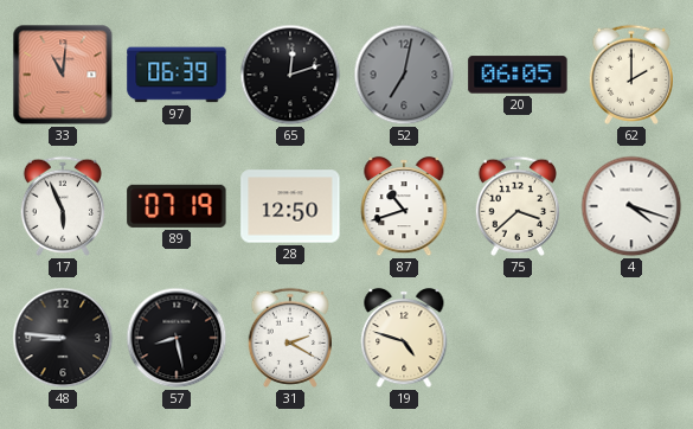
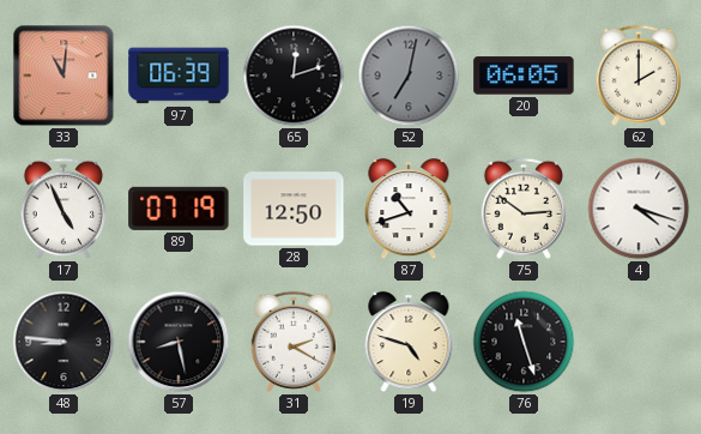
17: 5:56 -> 4:56 (62, 209)
75: 3:38 -> 2:51 (522, 209)
76: none -> 11:27 (524, 342)
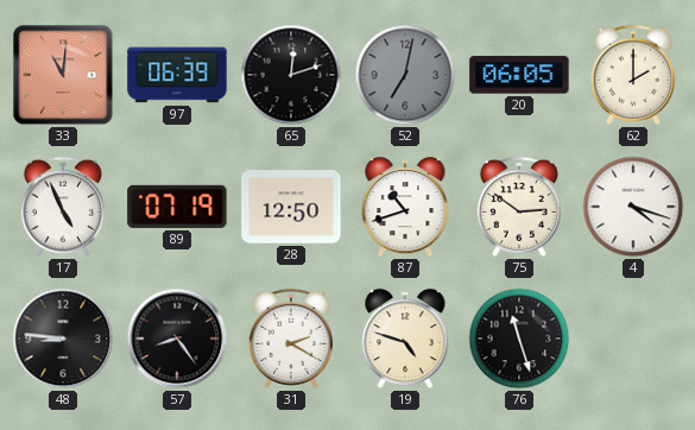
57: 8:28 -> 8:24 (177, 339)
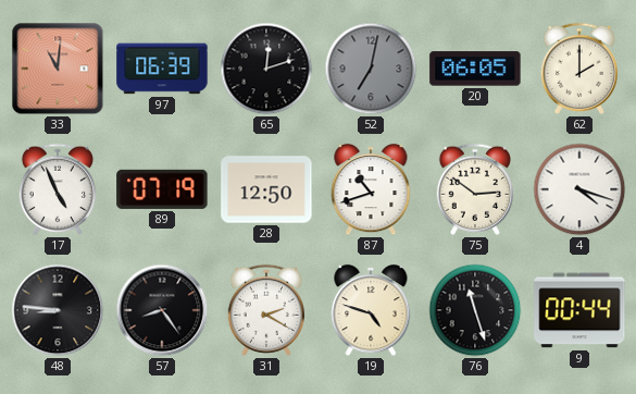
9: none -> 00:44 (579, 310)
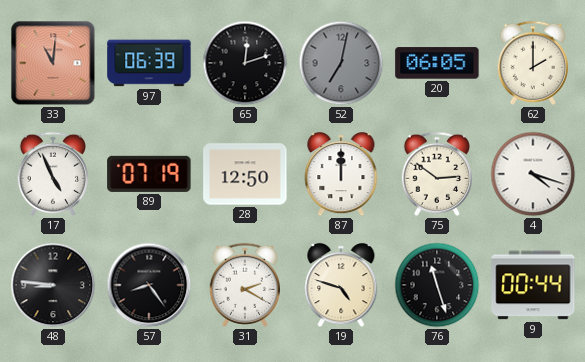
87: 10:42 -> 12:00 (341, 174)
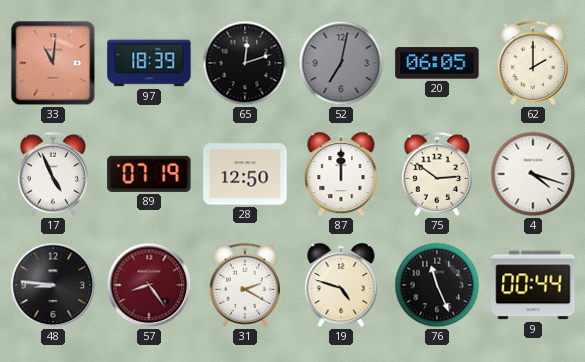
97: 06:39 -> 18:39 (149, 63)
57 dial: black -> burgundy (149, 285)
76: 11:27 -> 11:26 (437, 285)
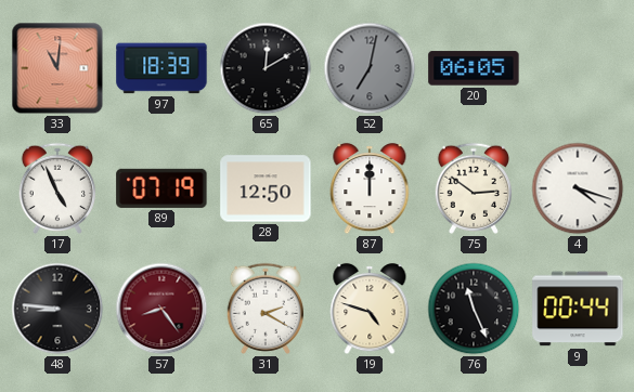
65: 12:12 -> 12:10 (266, 68)
62: 2:00 -> none (532, 63)
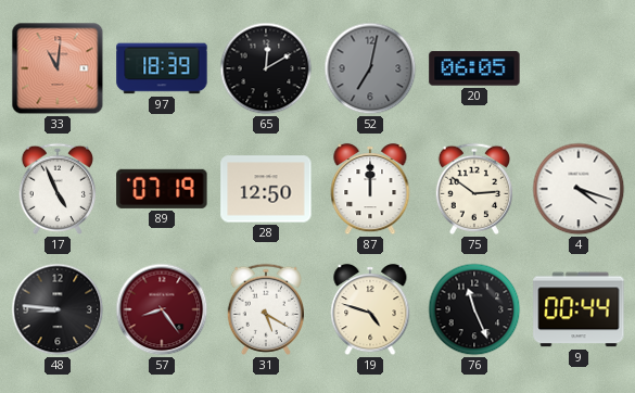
31: 2:20 -> 5:20 (265, 309)
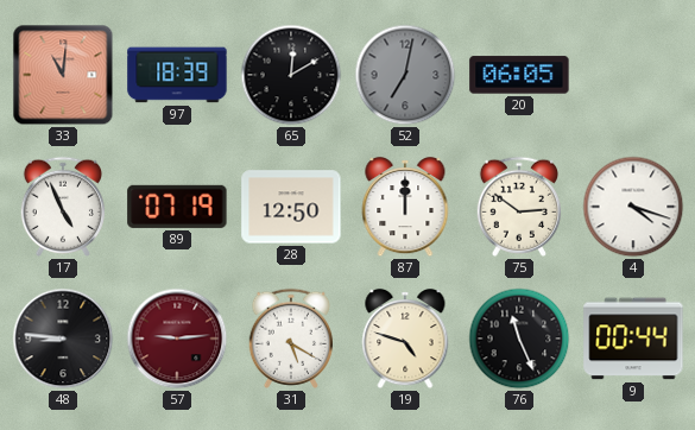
57: 8:24 -> 9:14 (177, 339)
